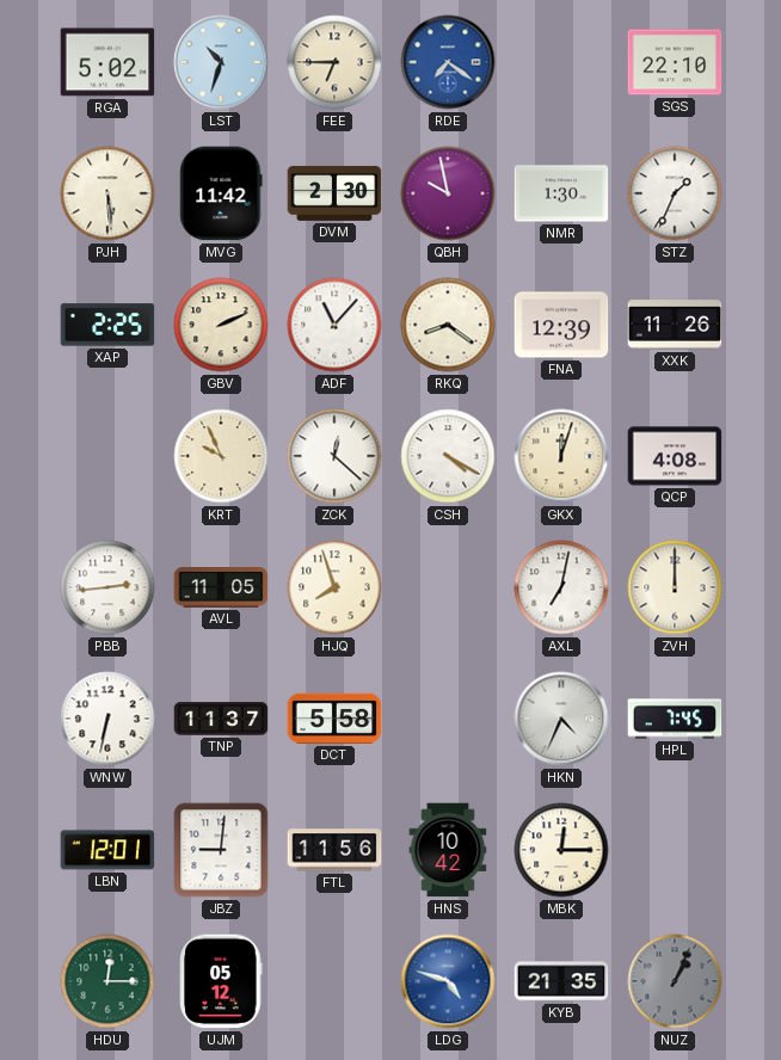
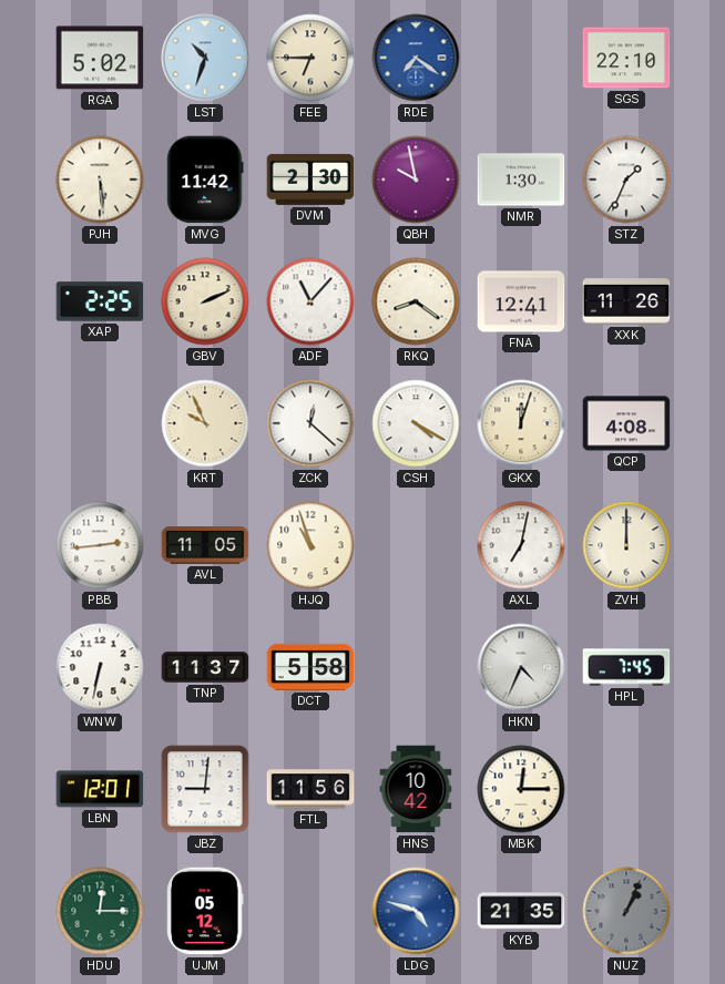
FNA: 12:39 -> 12:41 (521, 301)
HJQ: 7:57 -> 10:57 (310, 545)
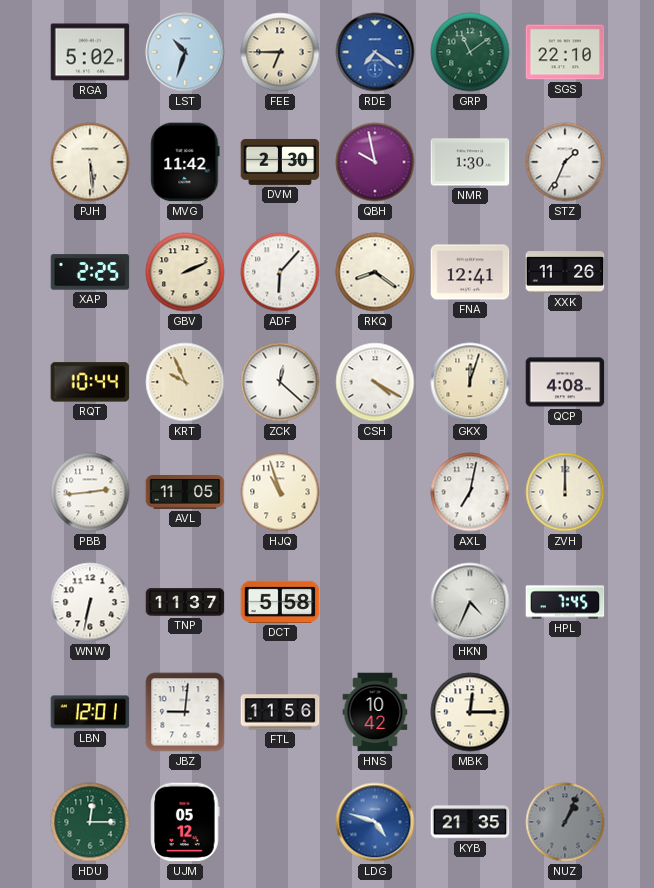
GRP: none -> 11:09 (470, 52)
ADF: 11:07 -> 6:07 (280, 272)
RQT: none -> 10:44 (90, 382)
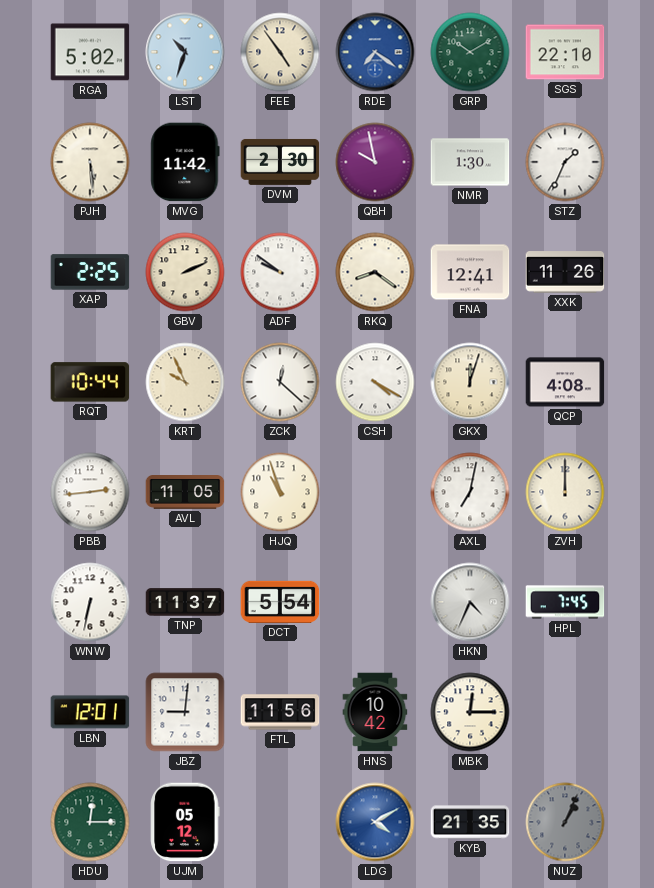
FEE: 6:45 -> 4:54 (280, 52)
GRP: 11:09 -> 10:10 (470, 52)
ADF: 6:07 -> 9:51 (280, 272)
DCT: 5:58 -> 5:54 (280, 602)
LDG: 4:48 -> 4:10 (375, 822)
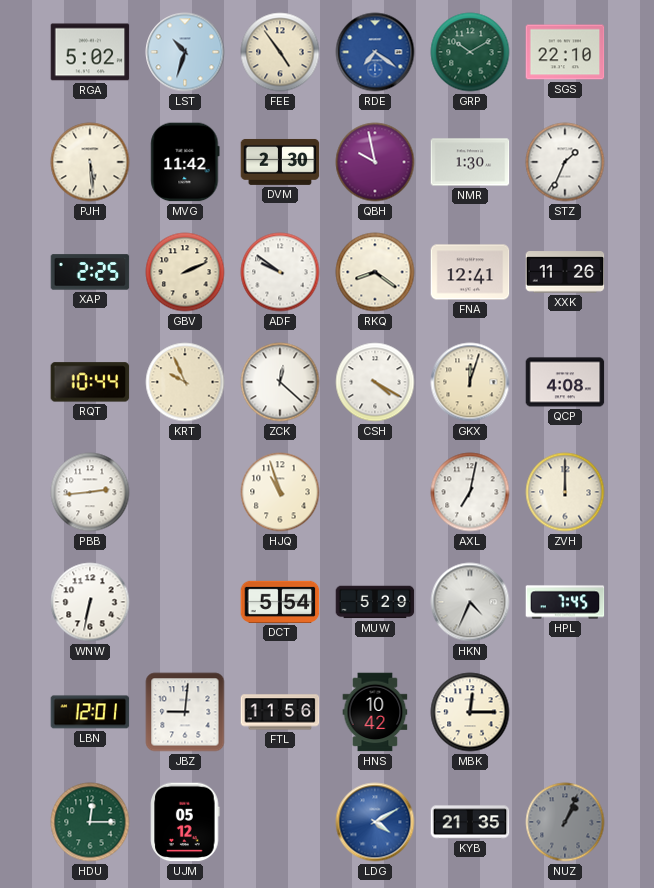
AVL: 11:05 -> none (185, 493)
TNP: 11:37 -> none (185, 602)
MUW: none -> 5:29 (375, 602)
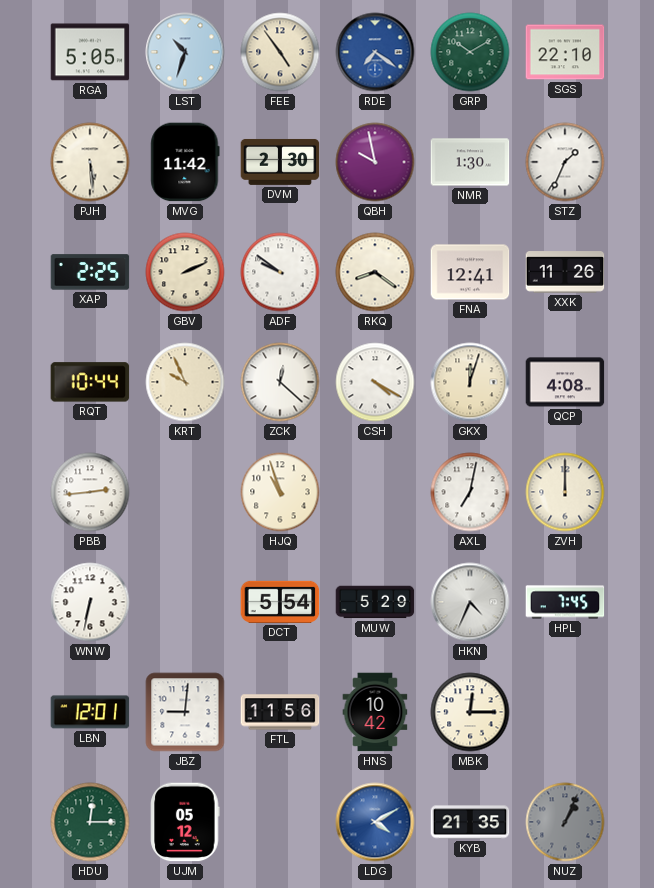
RGA: 5:02 -> 5:05 (90, 52)
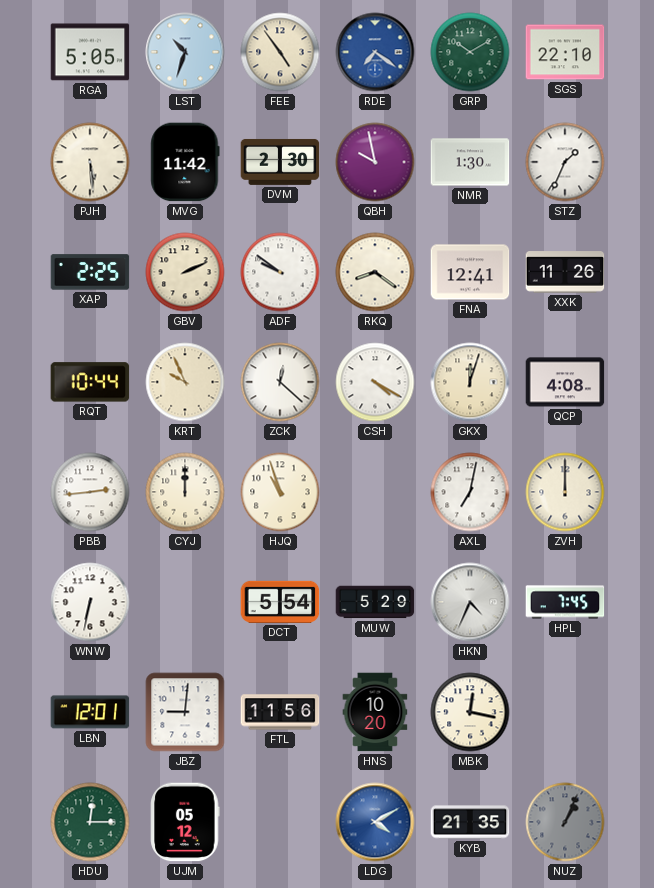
CYJ: none -> 12:00 (185, 492)
HNS: 10:42 -> 10:20 (375, 712)
MBK: 12:15 -> 12:17 (470, 712)
